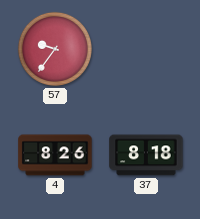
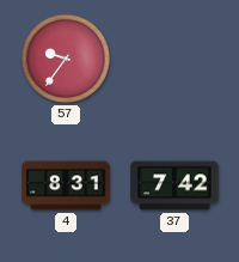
4: 8:26 -> 8:31 (66, 185)
37: 8:18 -> 7:42 (174, 185)
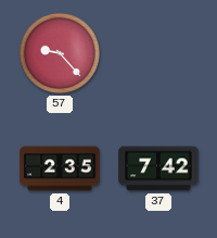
57: 9:36 -> 9:23 (60, 53)
4: 8:31 -> 2:35 (60, 168)
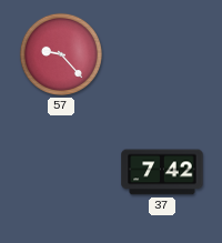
4: 2:35 -> none (60, 168)
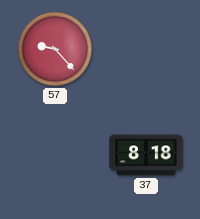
37: 7:42 -> 8:18 (146, 155)
